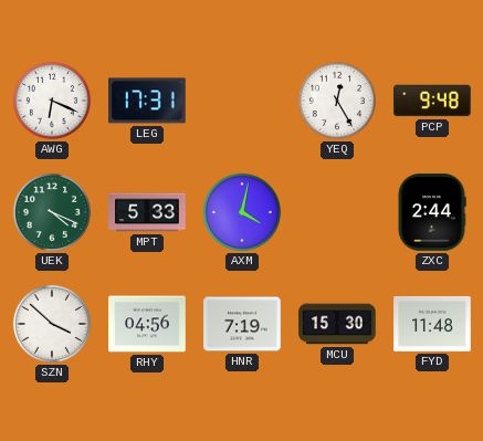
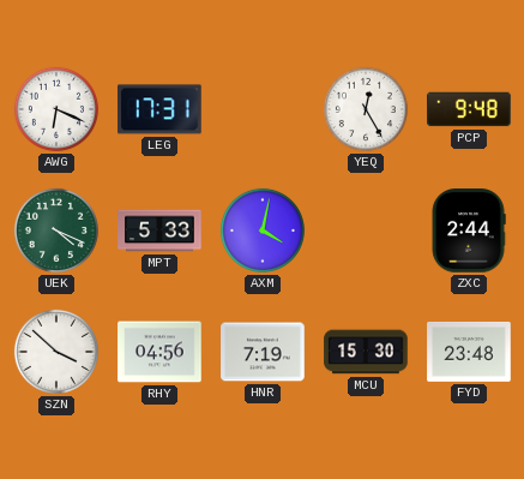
FYD: 11:48 -> 23:48 (469, 352)
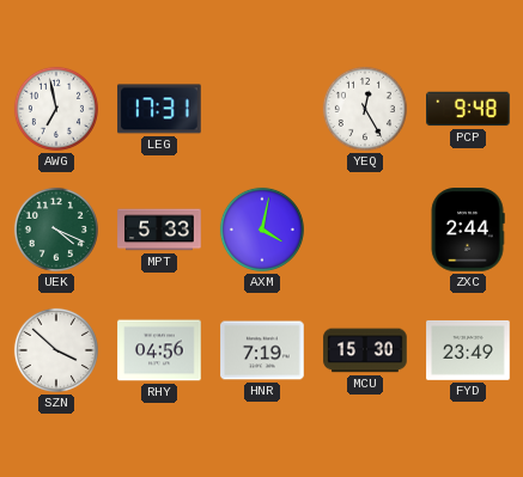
AWG: 6:19 -> 6:58 (56, 109)
FYD: 23:48 -> 23:49 (468, 350)
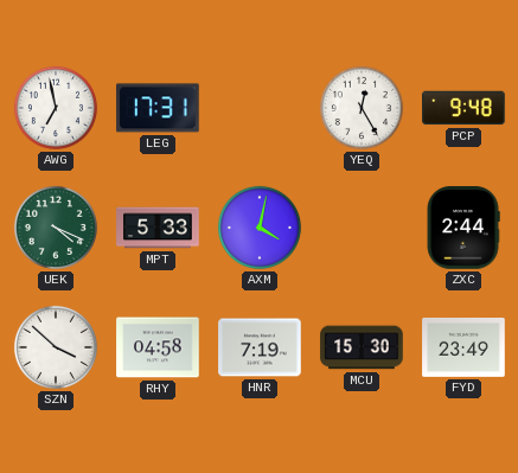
RHY: 04:56 -> 04:58 (158, 347)
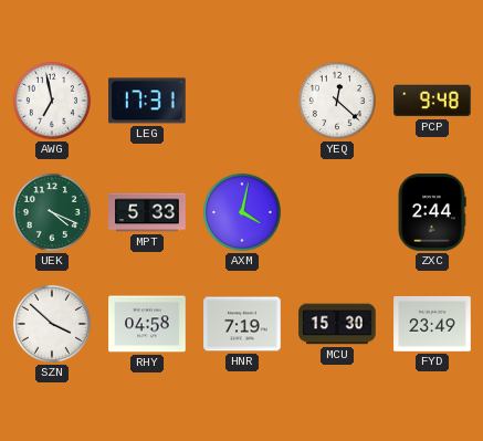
YEQ: 12:25 -> 12:22 (337, 101)
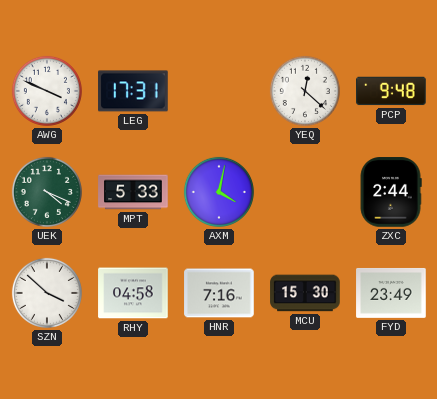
AWG: 6:58 -> 3:49 (47, 91)
HNR: 7:19 -> 7:16 (219, 293)
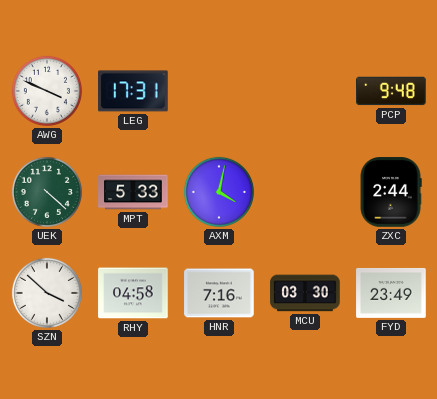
YEQ: 12:22 -> none (305, 91)
UEK: 4:19 -> 4:22 (47, 192)
MCU: 15:30 -> 03:30 (305, 293)
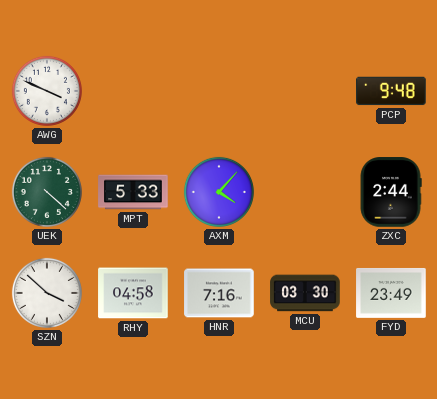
LEG: 17:31 -> none (133, 91)
AXM: 4:02 -> 4:07 (219, 192)
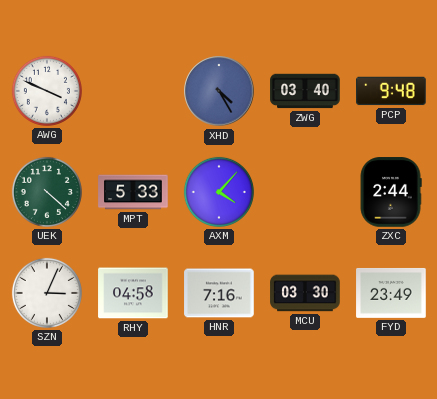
XHD: none -> 4:25 (219, 91)
ZWG: none -> 03:40 (305, 91)
SZN: 3:52 -> 3:04 (47, 293)
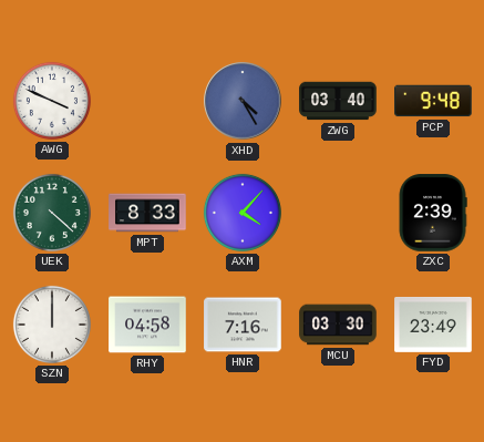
MPT: 5:33 -> 8:33 (147, 213)
ZXC: 2:44 -> 2:39 (433, 213)
SZN: 3:04 -> 12:00 (52, 325)
